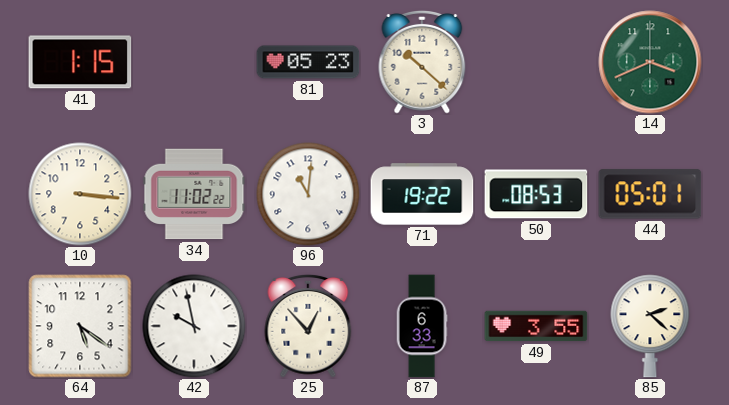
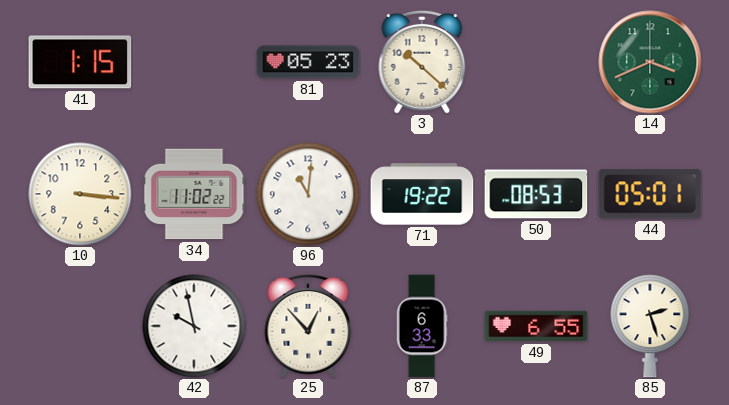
64: 5:21 -> none (80, 326)
49: 3:55 -> 6:55 (536, 326)
85: 2:22 -> 2:27 (650, 326)
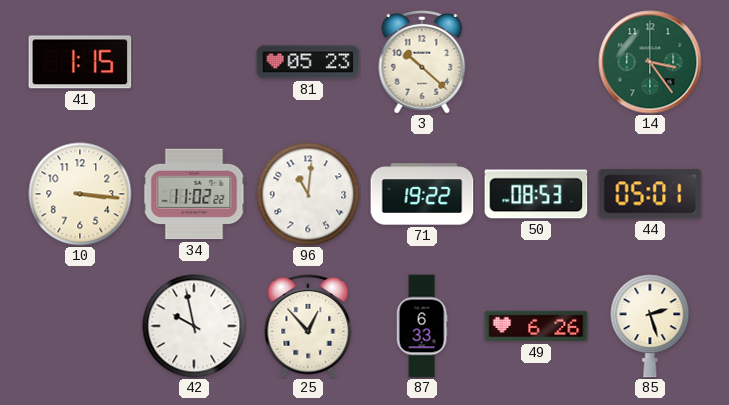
14: 3:41 -> 3:24 (650, 62)
49: 6:55 -> 6:26 (536, 326)
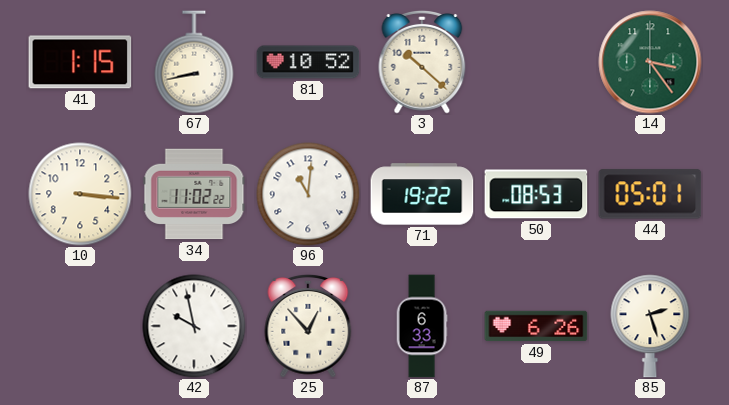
67: none -> 8:43 (194, 62)
81: 05:23 -> 10:52 (308, 62)
